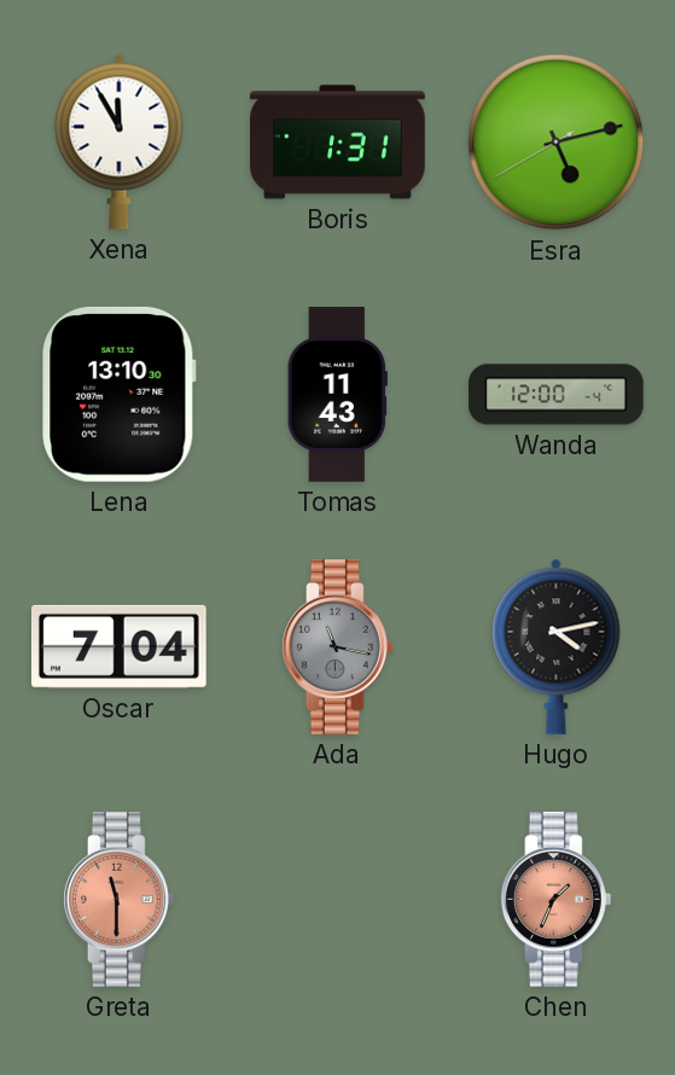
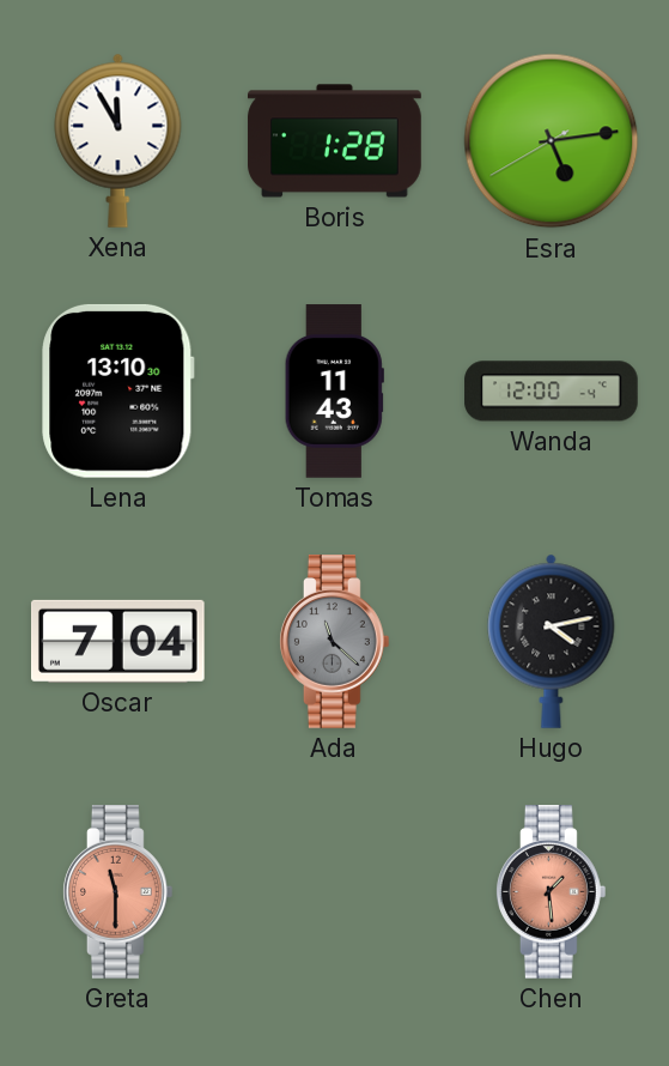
Boris: 1:31 -> 1:28 (335, 141)
Esra: 5:12 -> 5:13 (552, 141)
Ada: 11:17 -> 11:22 (334, 642)
Chen: 1:34 -> 1:29 (551, 892)
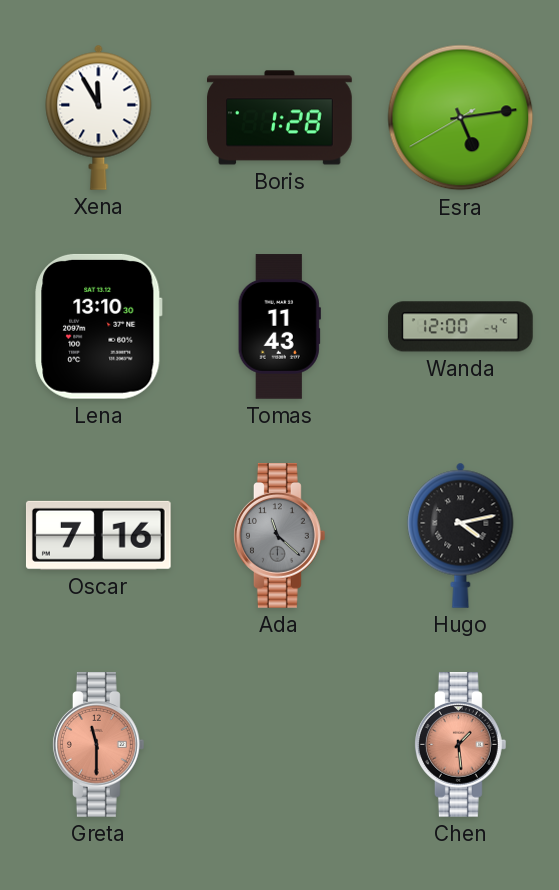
Oscar: 7:04 -> 7:16 (98, 535)
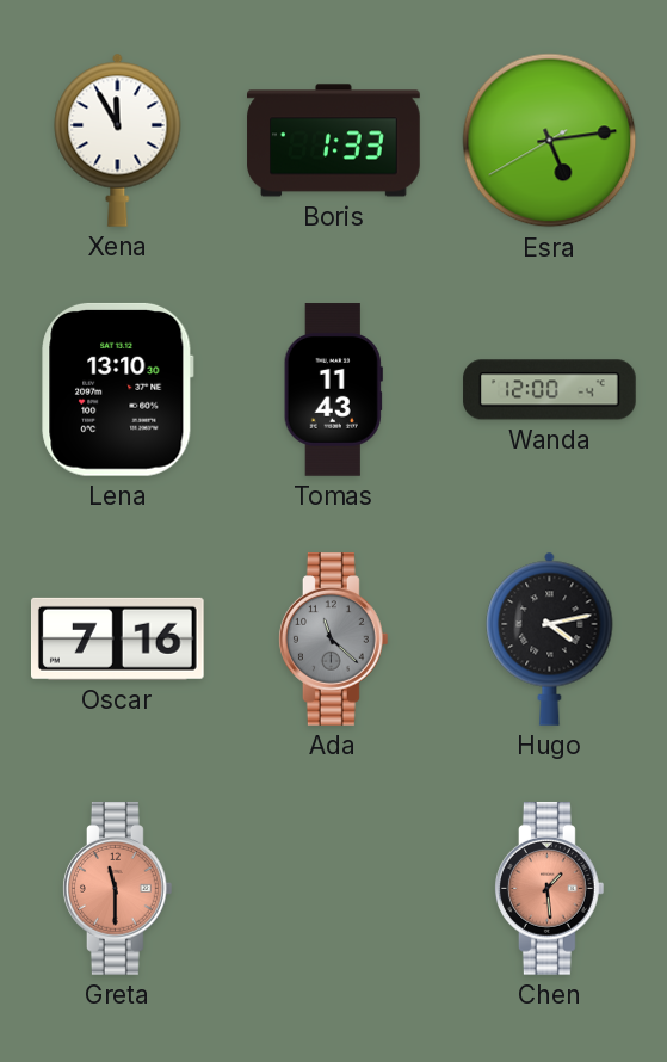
Boris: 1:28 -> 1:33 (334, 141)
